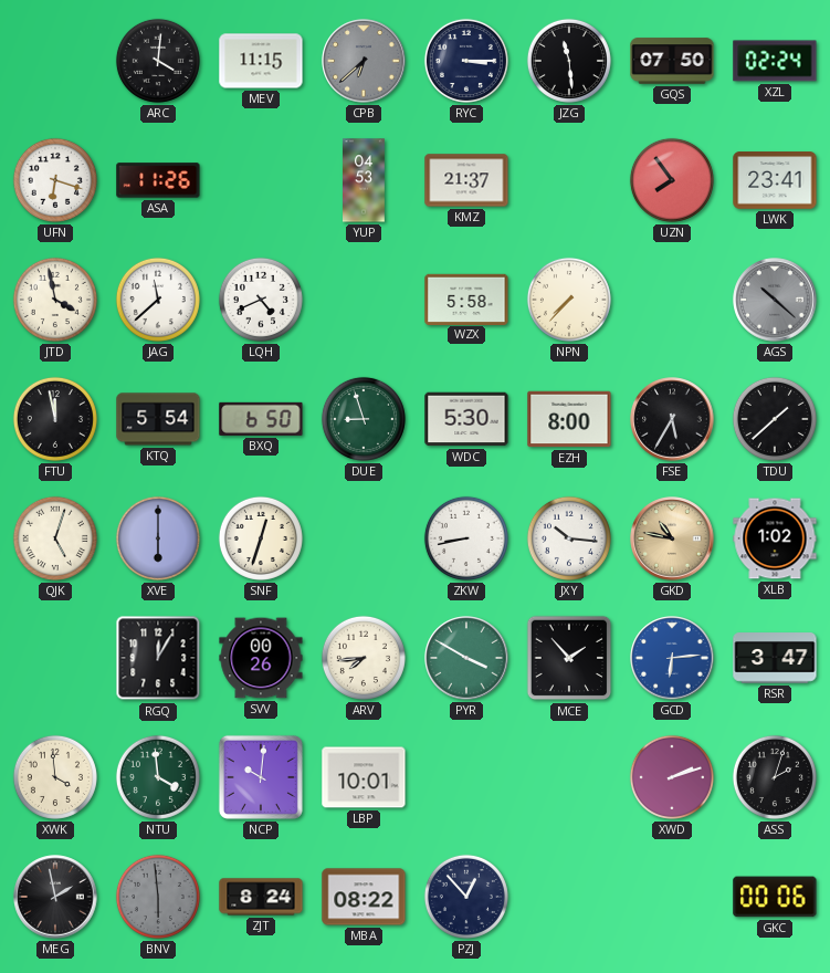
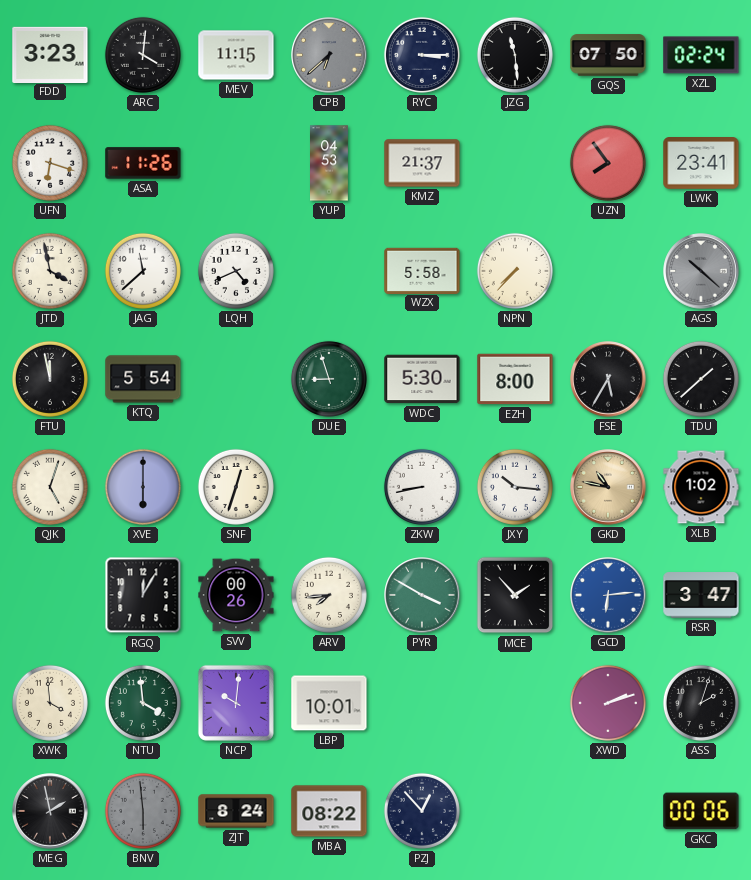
FDD: none -> 3:23 (50, 54)
BXQ: 6:50 -> none (261, 419)
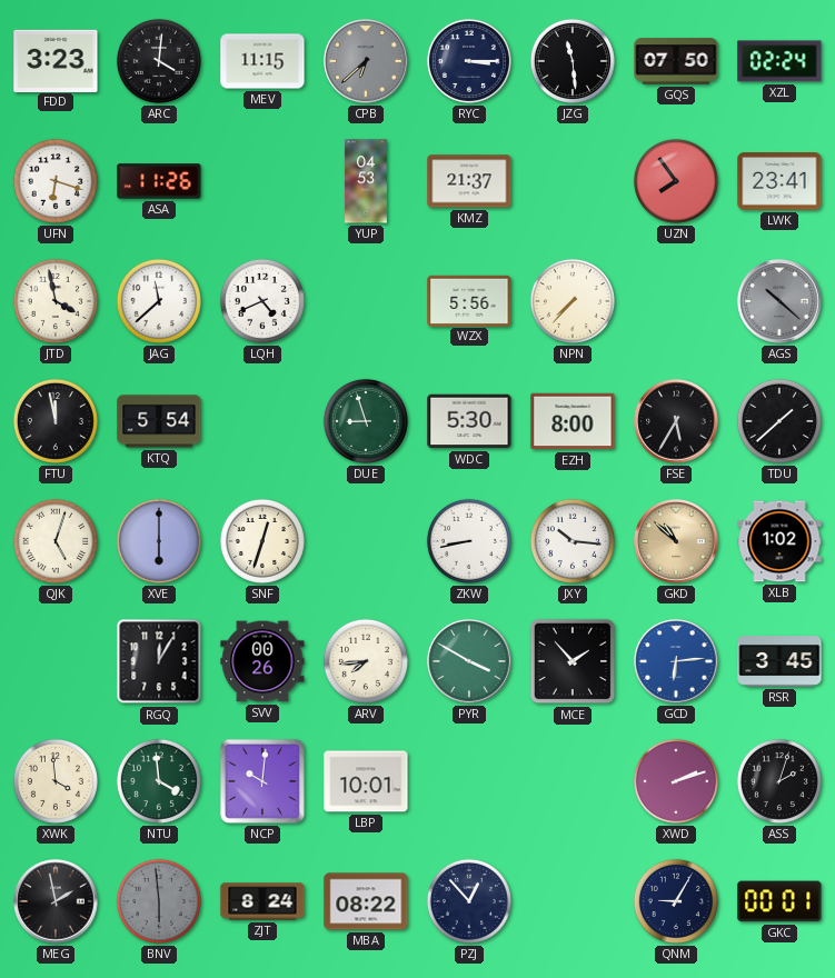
WZX: 5:58 -> 5:56 (469, 300)
GKD: 10:47 -> 10:52 (676, 541)
RSR: 3:47 -> 3:45 (779, 661)
QNM: none -> 9:05 (676, 901)
GKC: 00:06 -> 00:01 (779, 901)
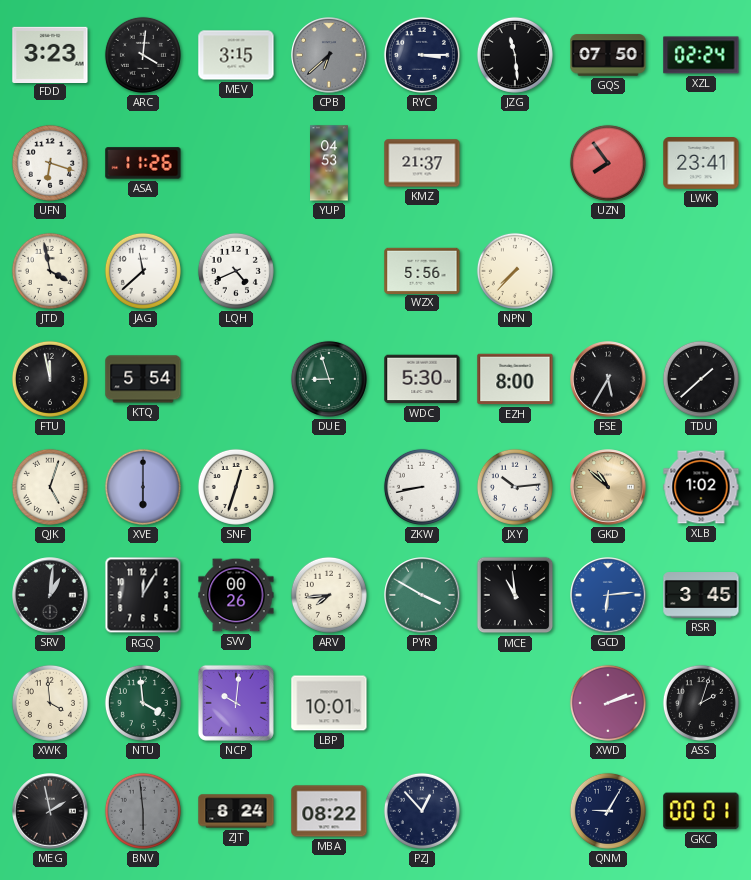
MEV: 11:15 -> 3:15 (236, 55)
AGS: 10:22 -> none (779, 301)
JXY: 10:16 -> 10:14 (515, 487)
SRV: none -> 1:01 (50, 595)
MCE: 1:53 -> 10:59 (515, 595)
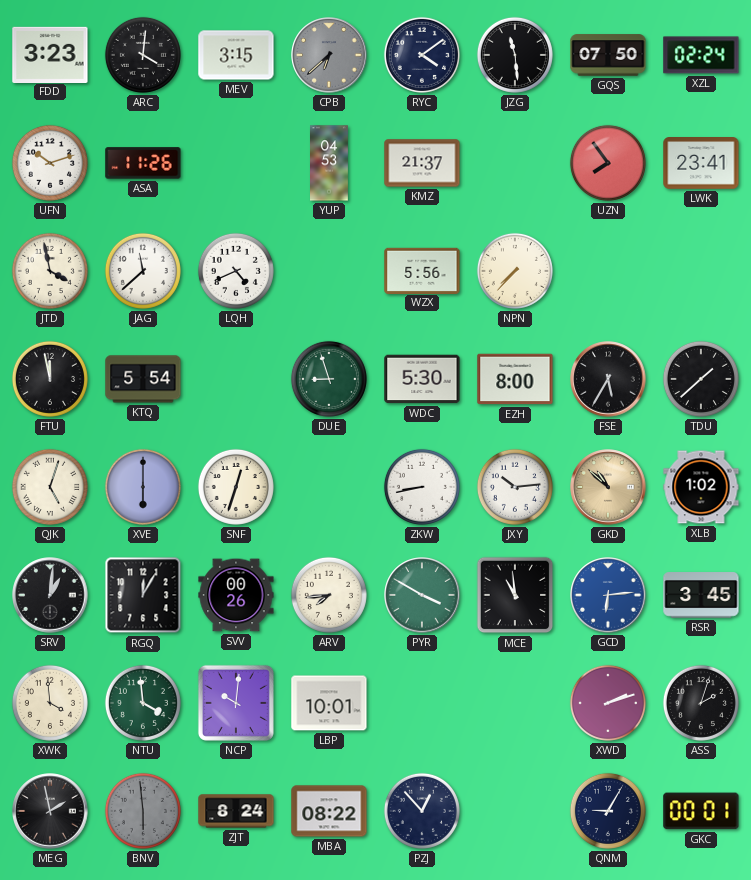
RYC: 3:15 -> 4:09 (422, 55)
UFN: 6:18 -> 10:12 (50, 163)
